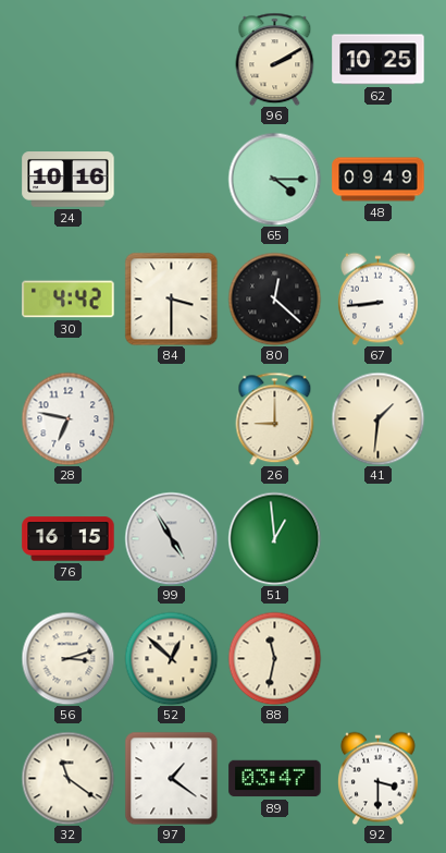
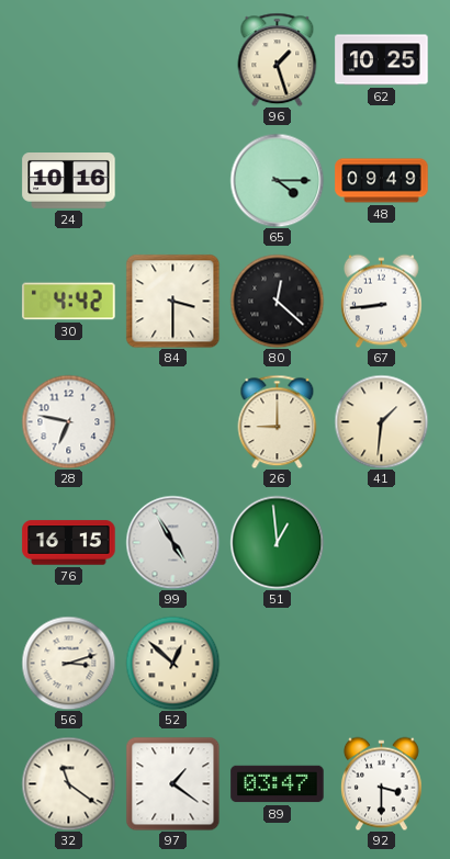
96: 2:10 -> 1:27 (278, 59)
88: 11:32 -> none (274, 658)
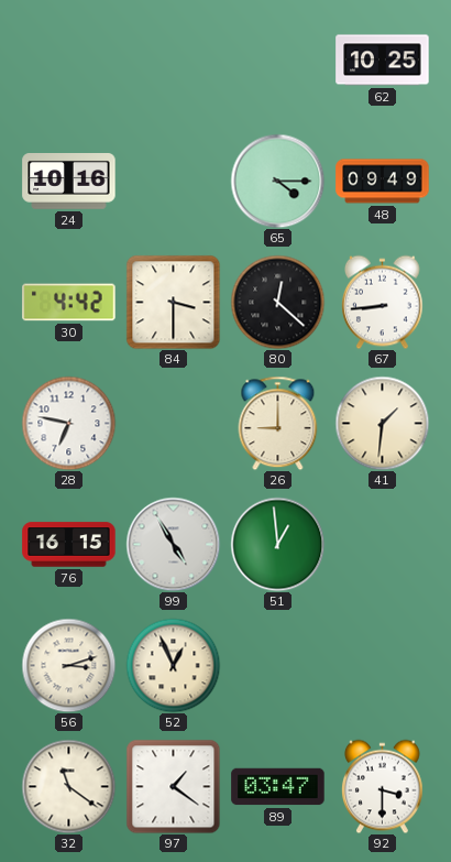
96: 1:27 -> none (278, 59)
52: 12:52 -> 12:56 (173, 665)
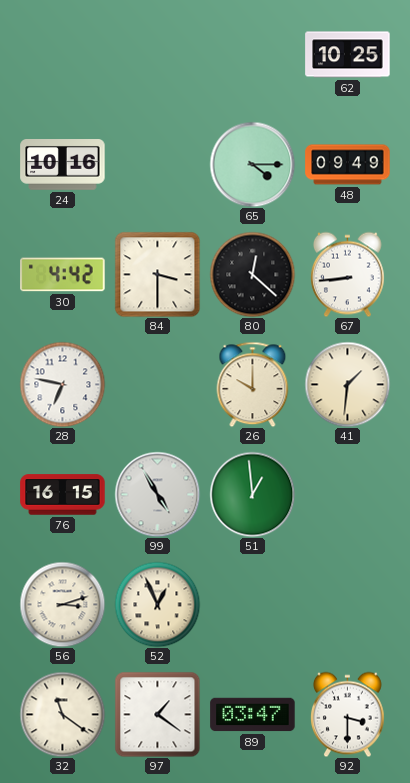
26: 9:00 -> 10:00 (253, 384)
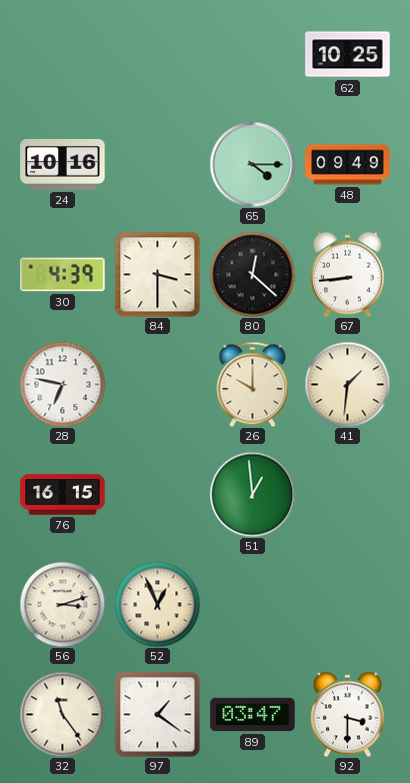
30: 4:42 -> 4:39 (63, 275)
99: 4:55 -> none (157, 494)
32: 11:21 -> 11:24 (62, 714)
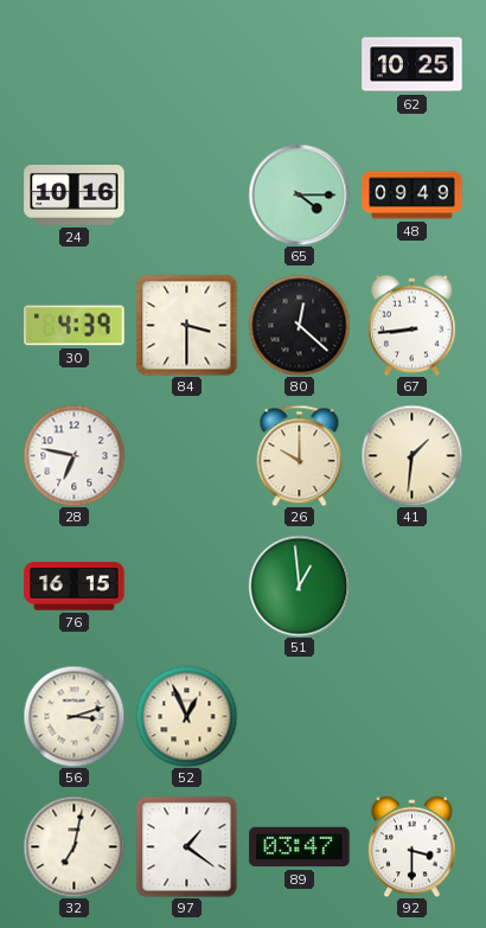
32: 11:24 -> 7:02 (73, 846)
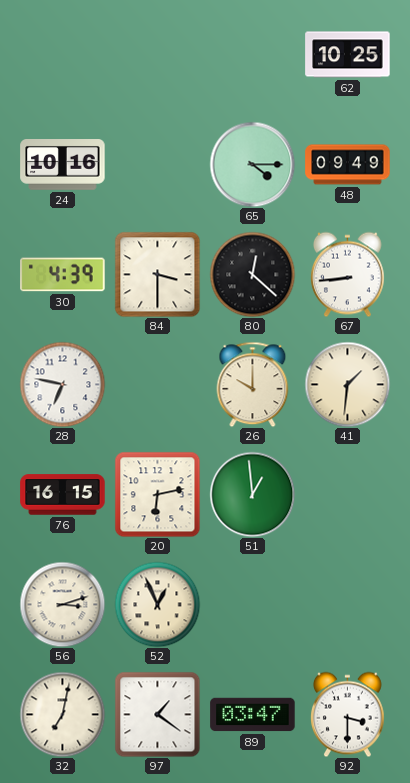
20: none -> 6:13 (157, 494)
